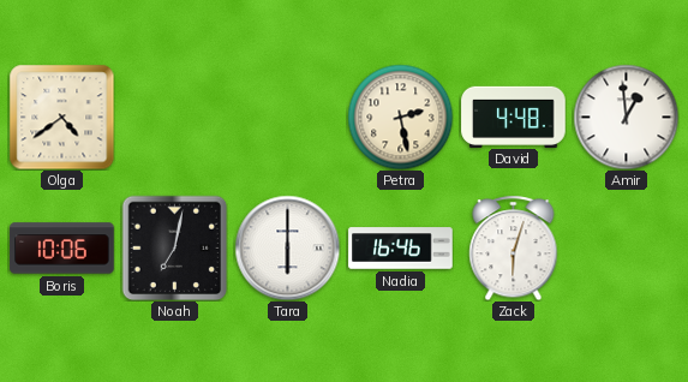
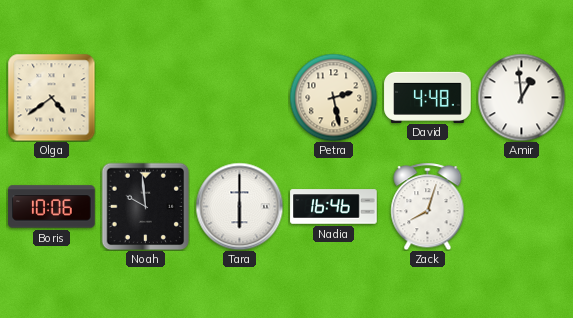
Noah: 7:02 -> 9:59 (145, 206)
Zack: 6:03 -> 8:03 (428, 206)
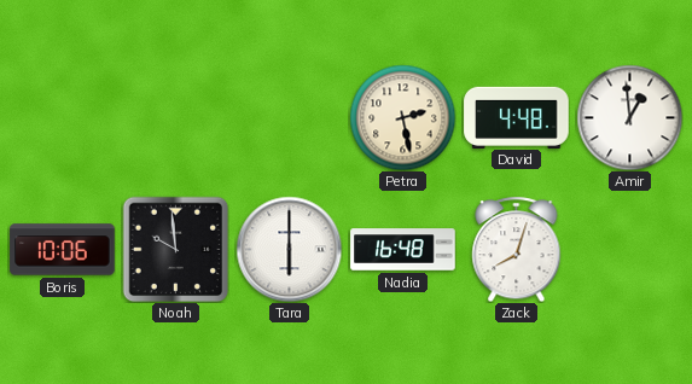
Olga: 4:39 -> none (51, 97)
Nadia: 16:46 -> 16:48 (403, 250)
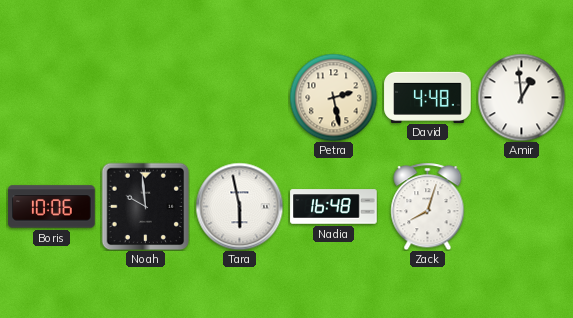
Tara: 6:00 -> 5:58 (239, 206)
